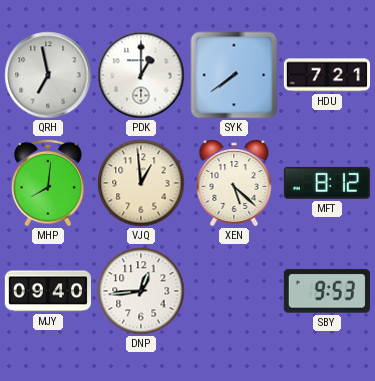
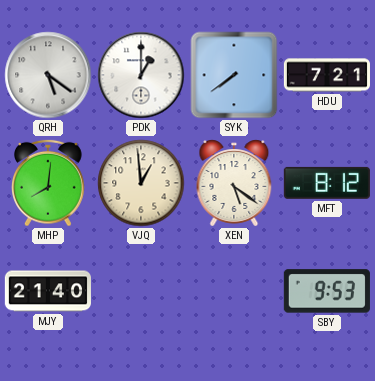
QRH: 6:58 -> 5:21 (48, 75)
XEN: 5:22 -> 5:21 (234, 183)
MJY: 09:40 -> 21:40 (48, 291)
DNP: 12:44 -> none (141, 291)
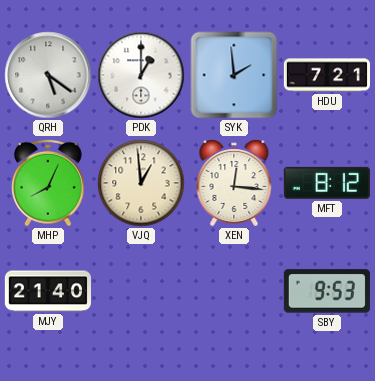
SYK: 7:39 -> 1:59 (234, 75)
MHP: 8:01 -> 8:04 (49, 183)
XEN: 5:21 -> 12:16 (234, 183)
